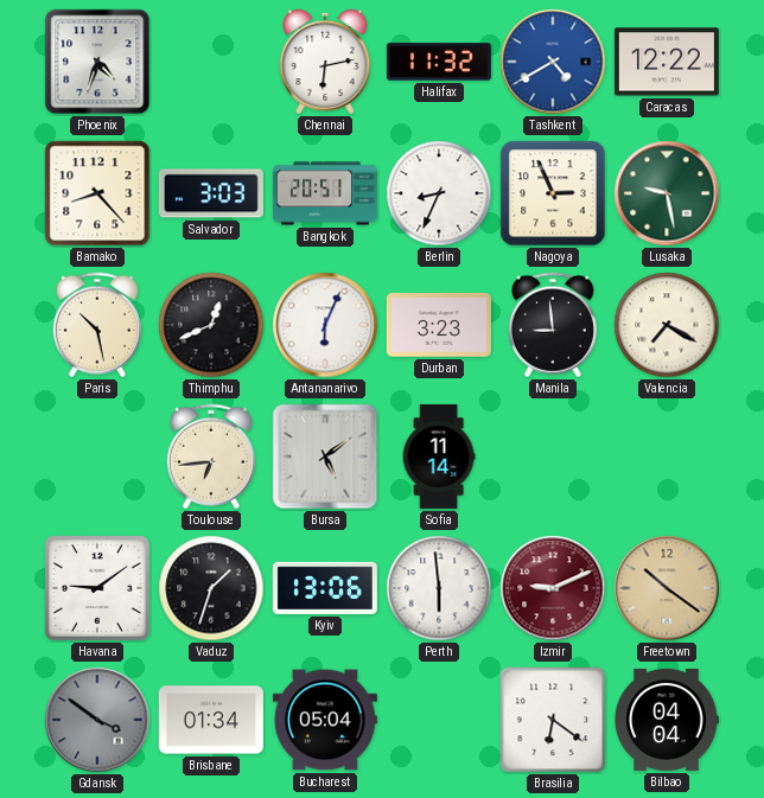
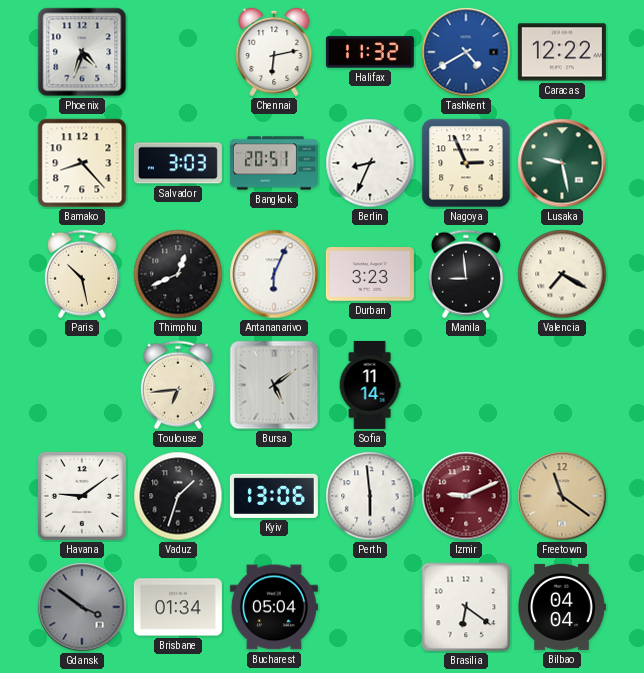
Freetown: 10:21 -> 11:21 (562, 496)
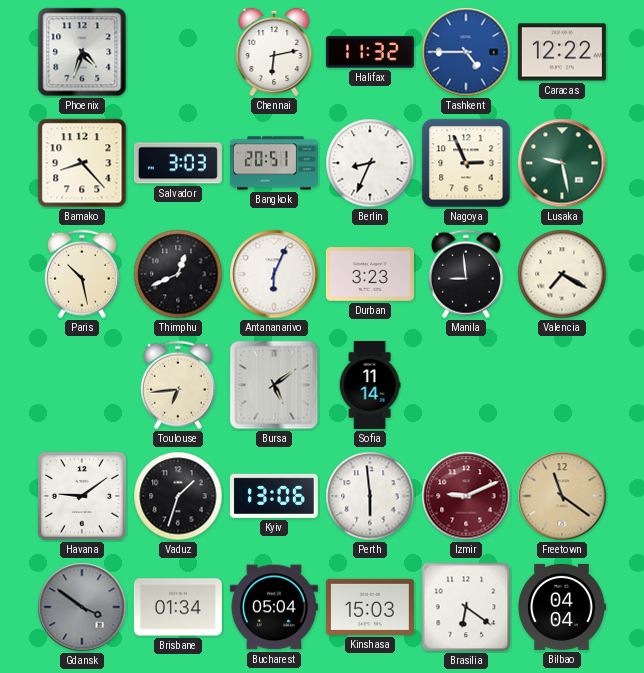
Tashkent: 4:40 -> 4:45 (466, 52)
Kinshasa: none -> 15:03 (370, 607)
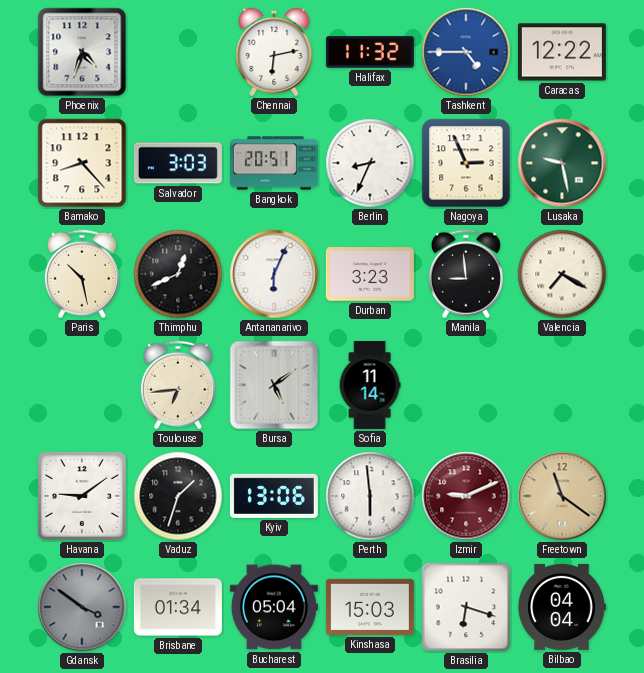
Brasilia: 6:21 -> 6:18 (466, 607)
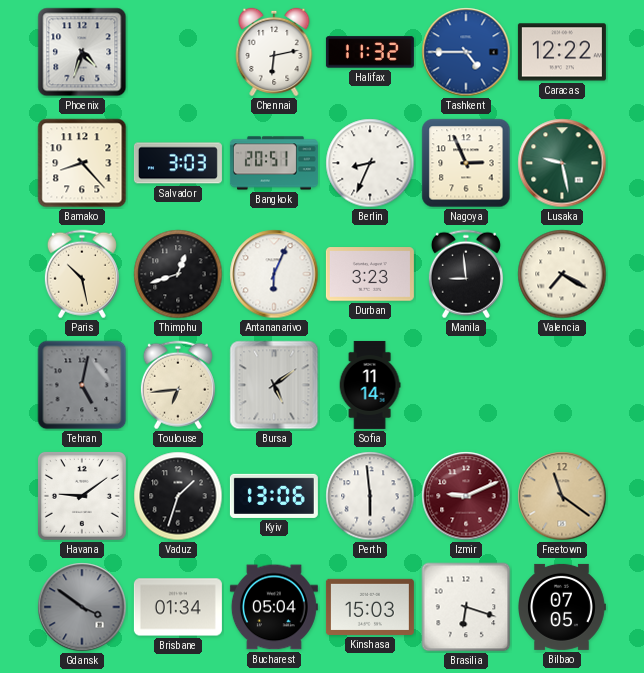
Thimphu: 12:41 -> 12:42 (178, 274)
Tehran: none -> 5:02 (82, 385)
Bilbao: 04:04 -> 07:05 (562, 607)
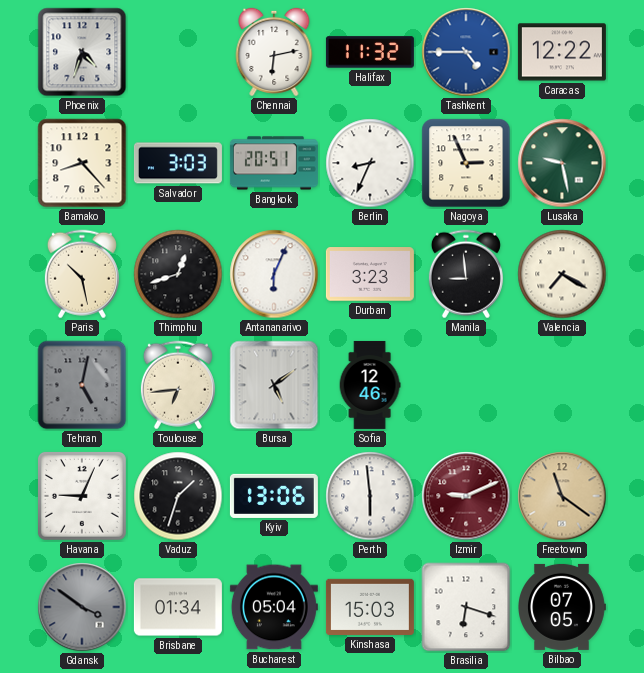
Sofia: 11:14 -> 12:46 (370, 385)
Havana: 9:09 -> 9:04 (82, 496)
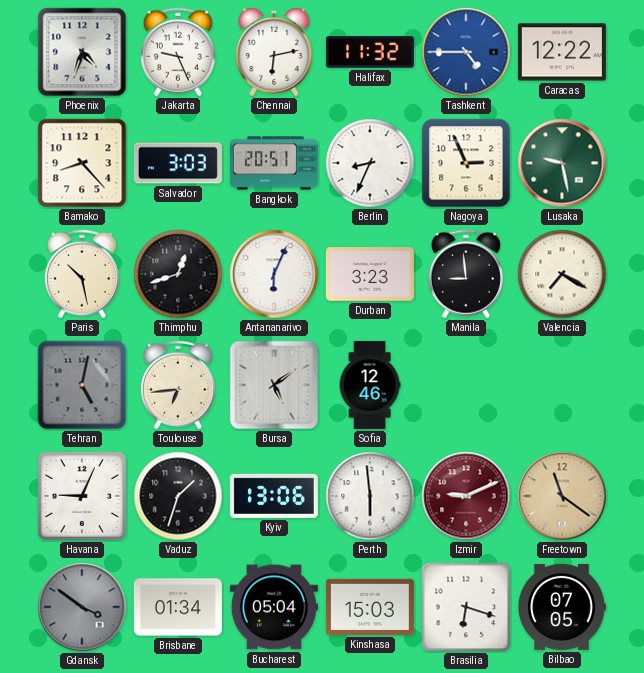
Jakarta: none -> 9:26 (178, 52)
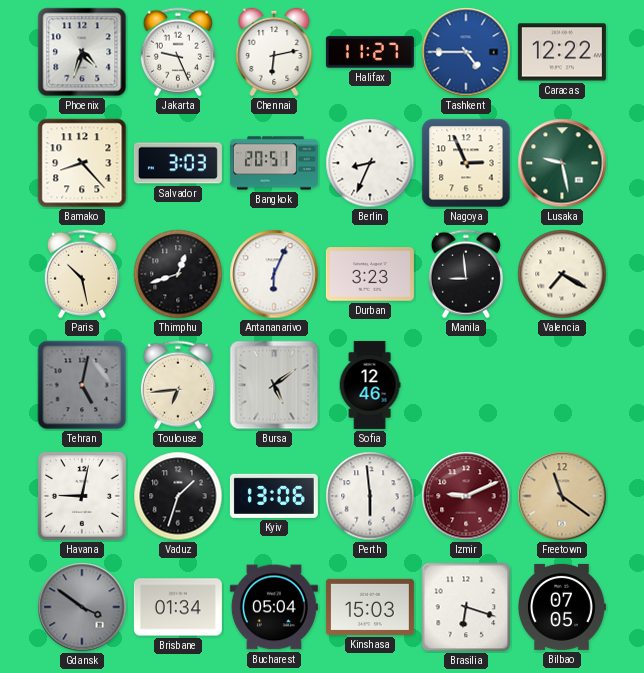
Halifax: 11:32 -> 11:27 (370, 52)
Havana: 9:04 -> 9:02 (82, 496)
